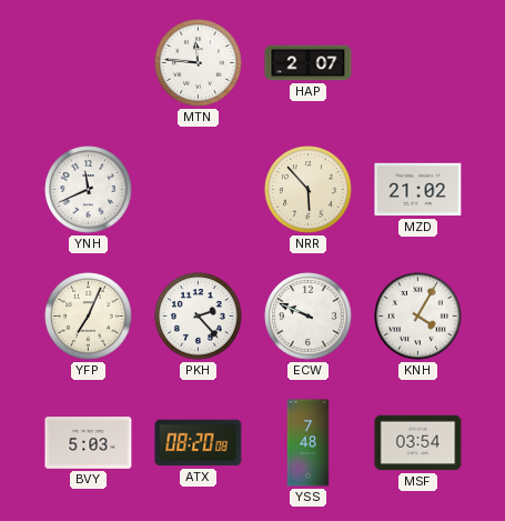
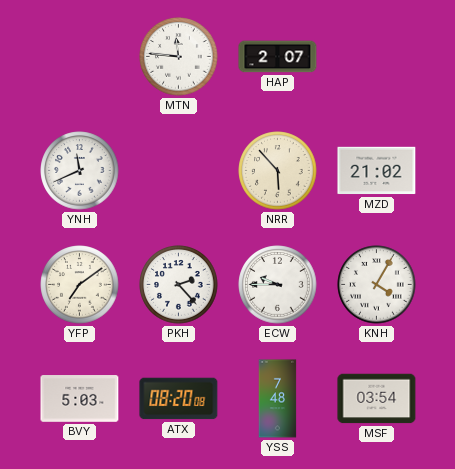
YFP: 7:04 -> 7:09 (80, 285)
ECW: 9:49 -> 9:45 (278, 285)
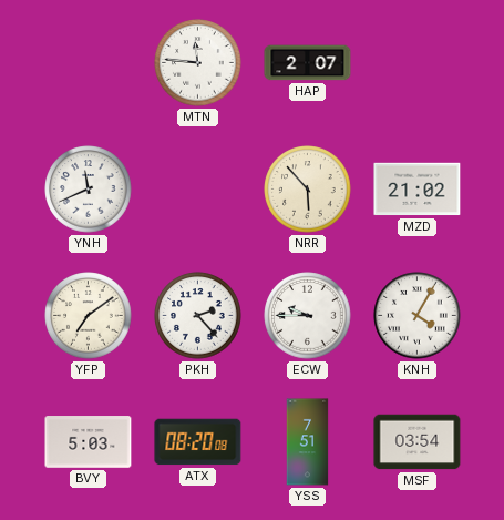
YSS: 7:48 -> 7:51 (308, 442)
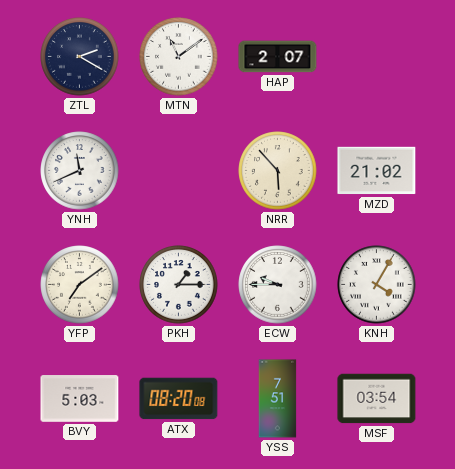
ZTL: none -> 2:20 (80, 57)
MTN: 11:46 -> 11:09 (179, 57)
PKH: 2:23 -> 1:15 (179, 285)
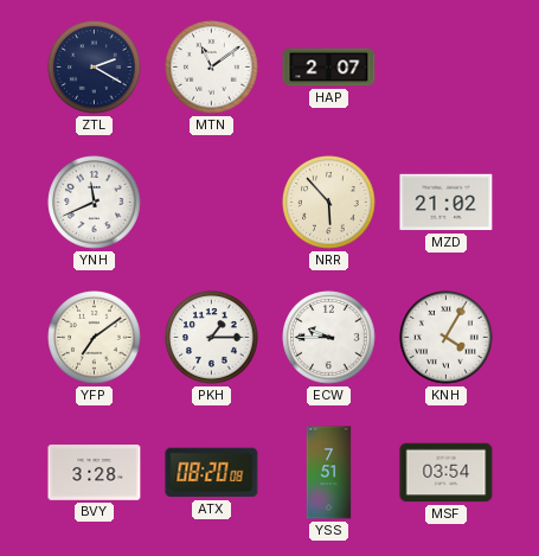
BVY: 5:03 -> 3:28 (95, 473)
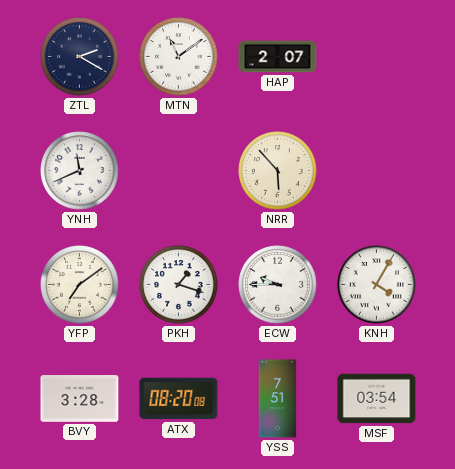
MZD: 21:02 -> none (447, 203)
PKH: 1:15 -> 1:18 (179, 285)
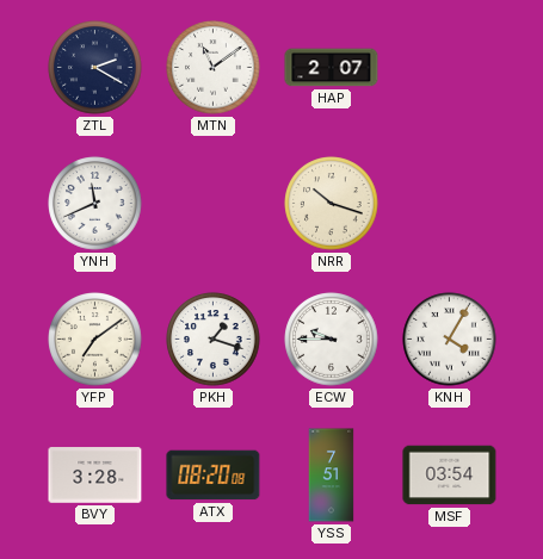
NRR: 5:53 -> 10:18 (332, 204)
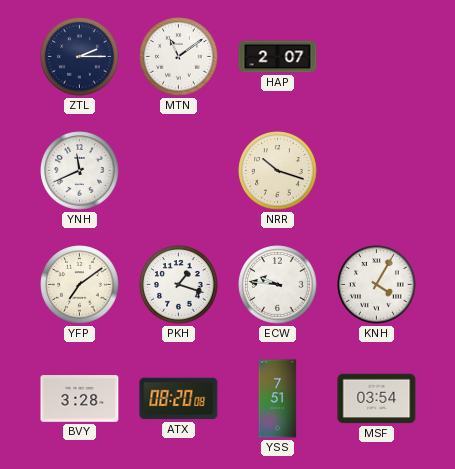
ZTL: 2:20 -> 2:15 (80, 57)
ECW: 9:45 -> 9:46 (278, 285)
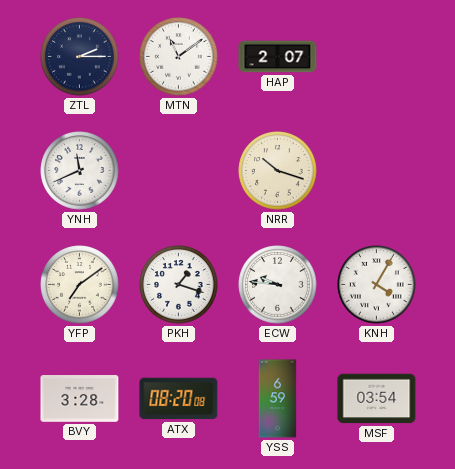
YSS: 7:51 -> 6:59 (278, 399)
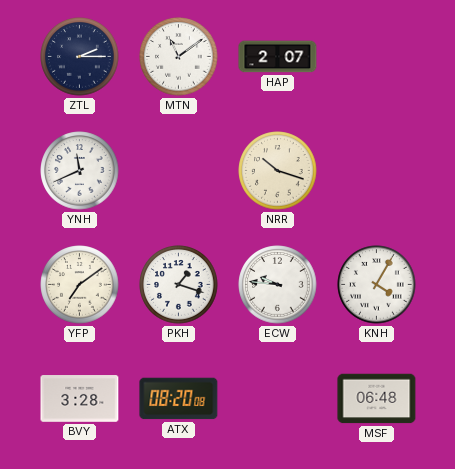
YSS: 6:59 -> none (278, 399)
MSF: 03:54 -> 06:48 (377, 399)
